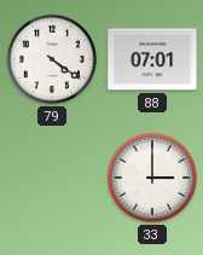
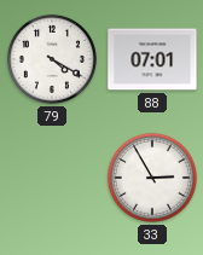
79: 4:21 -> 4:20 (52, 59)
33: 3:00 -> 2:55 (152, 178)
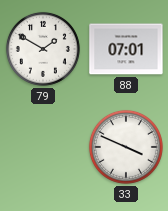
79: 4:20 -> 1:50 (43, 49)
33: 2:55 -> 3:49 (126, 147)
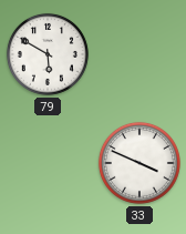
79: 1:50 -> 5:50 (48, 54)
88: 07:01 -> none (126, 49)
